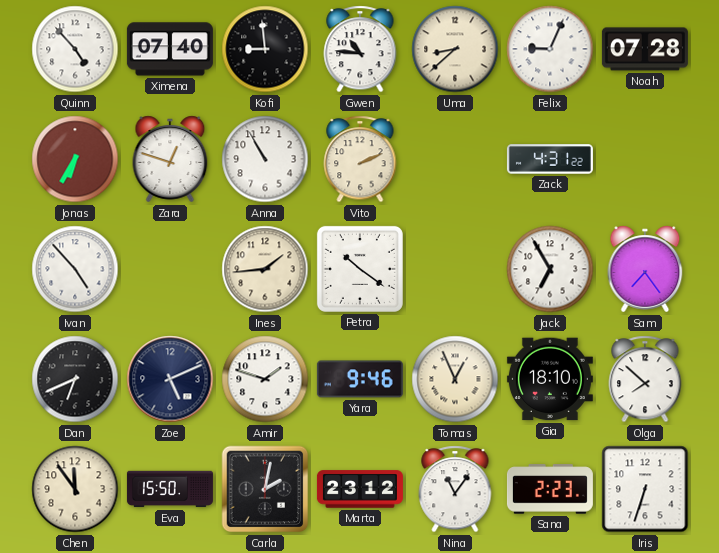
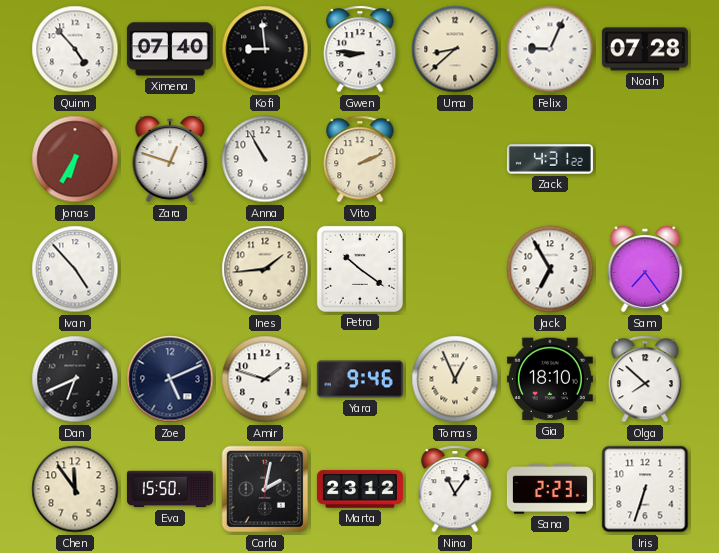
Gwen: 10:46 -> 8:46 (360, 49)
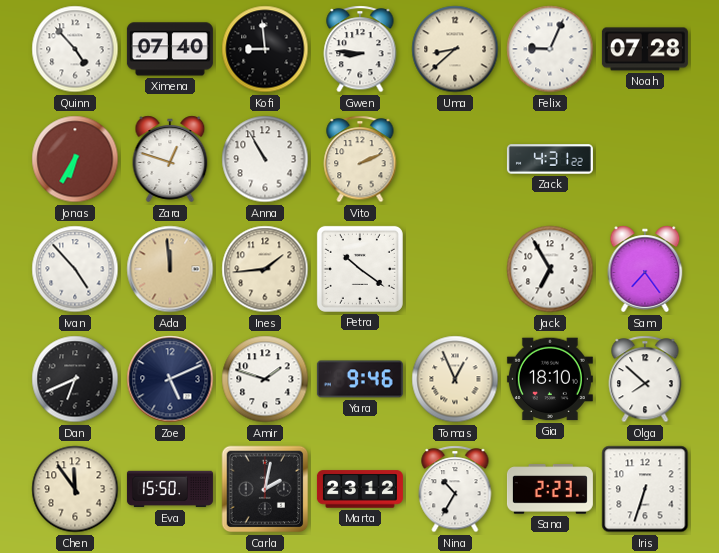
Ada: none -> 11:59 (170, 269)
Nina: 11:06 -> 10:35 (455, 489)
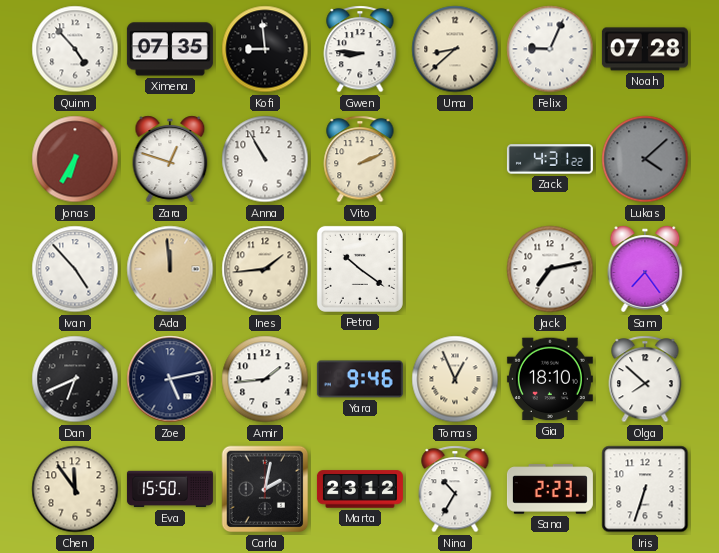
Ximena: 07:40 -> 07:35 (170, 49)
Lukas: none -> 4:08 (645, 159)
Jack: 6:55 -> 7:13 (550, 269)
Zoe: 5:11 -> 5:13 (170, 379)
Amir: 1:48 -> 1:44 (265, 379)
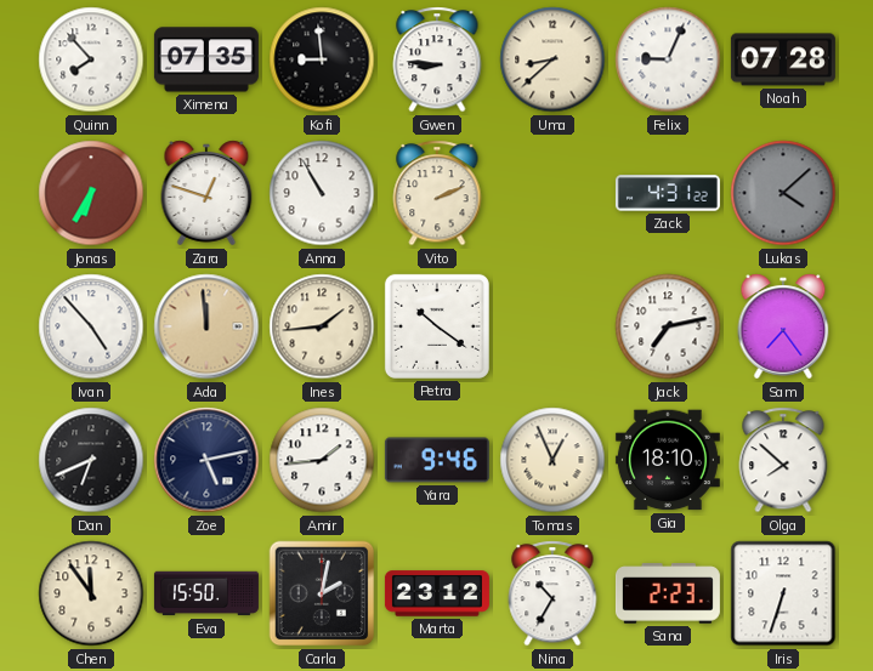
Quinn: 4:53 -> 7:53 (91, 59)
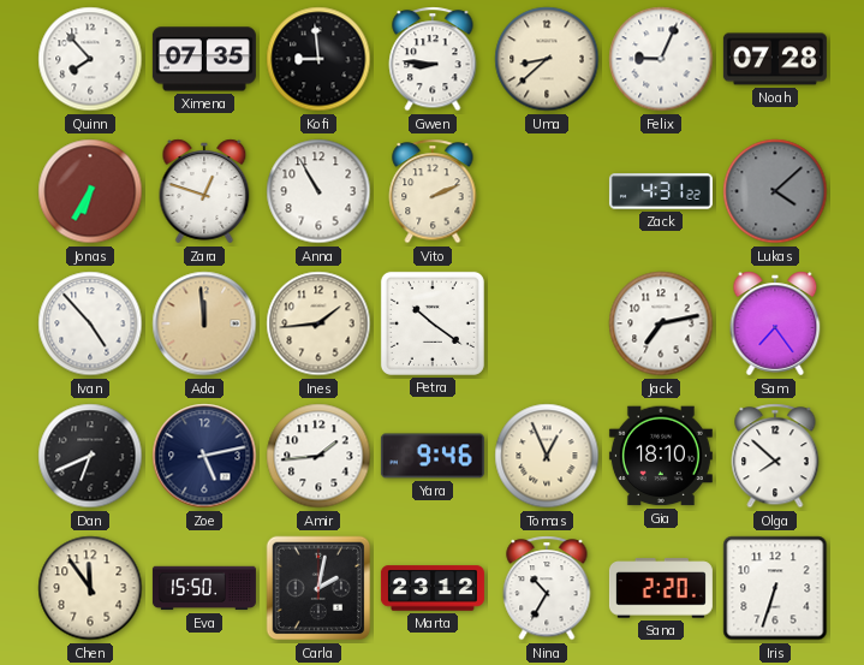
Sana: 2:23 -> 2:20 (661, 588)
